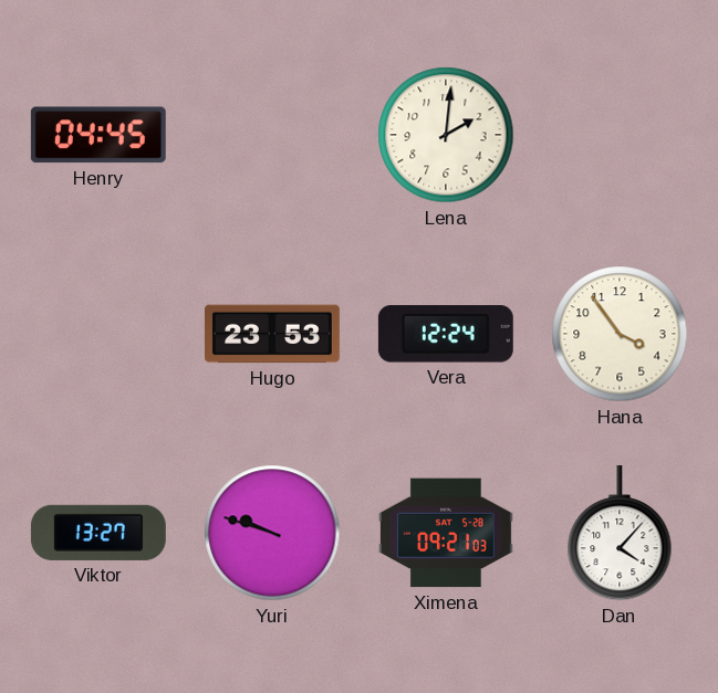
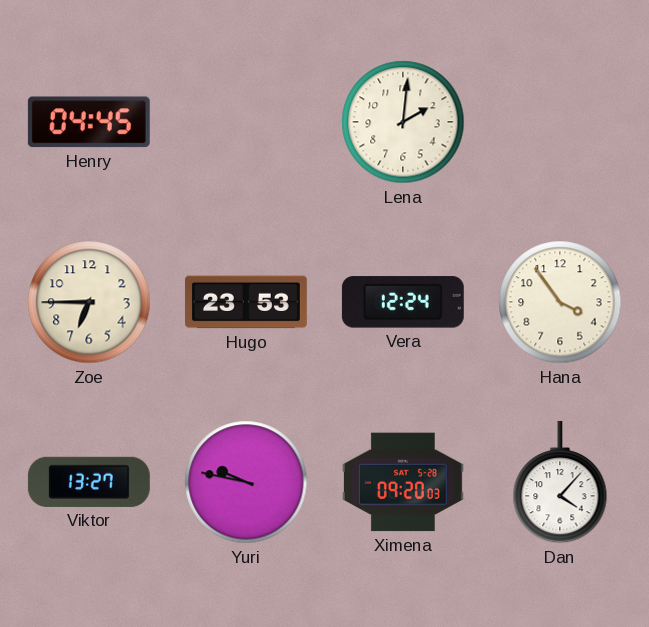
Zoe: none -> 6:45 (89, 302)
Yuri: 9:48 -> 9:47 (246, 482)
Ximena: 09:21 -> 09:20 (403, 482)
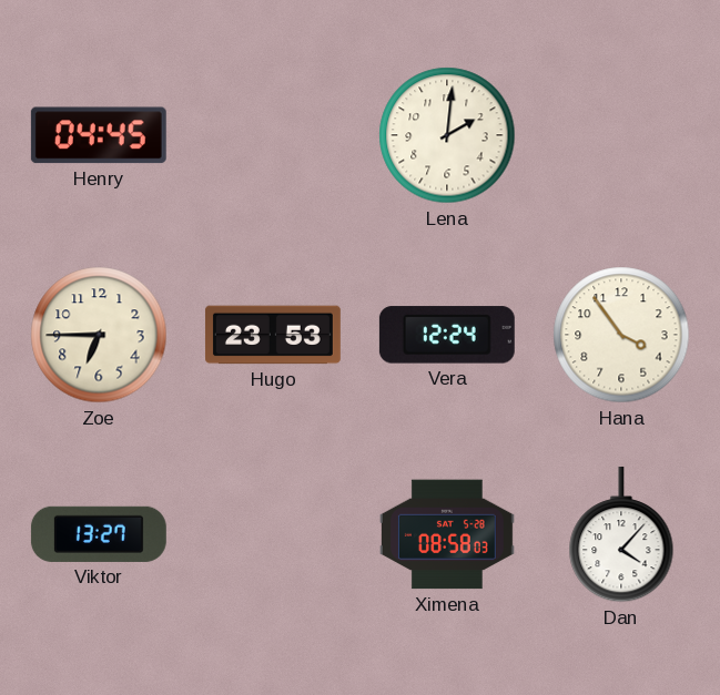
Yuri: 9:47 -> none (246, 482)
Ximena: 09:20 -> 08:58 (447, 534)
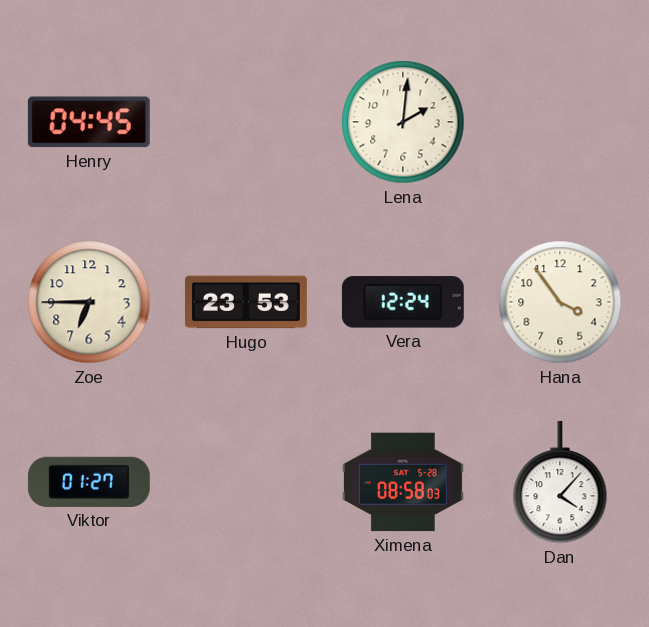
Viktor: 13:27 -> 01:27 (89, 482)
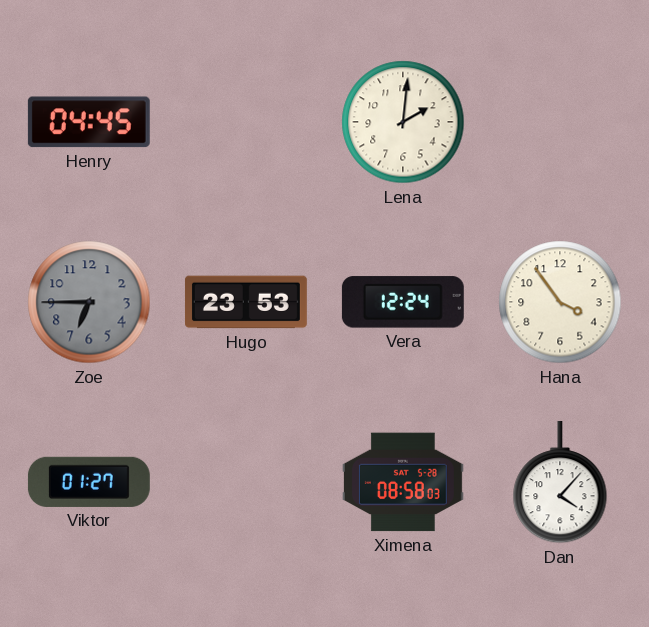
Zoe dial: cream -> grey (89, 302)
